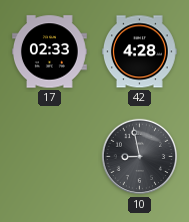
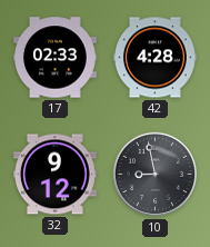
32: none -> 9:12 (54, 175)
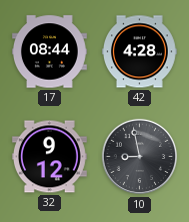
17: 02:33 -> 08:44 (50, 52)
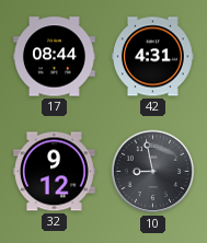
42: 4:28 -> 4:31 (152, 57)
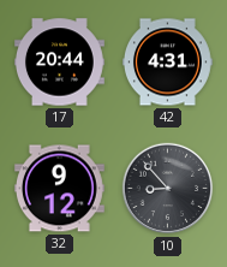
17: 08:44 -> 20:44 (60, 63)
10: 8:58 -> 8:53 (168, 189)
